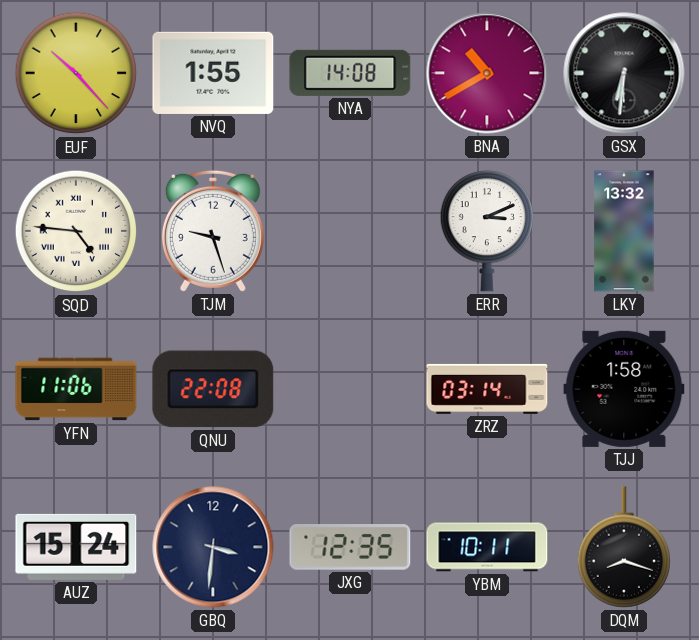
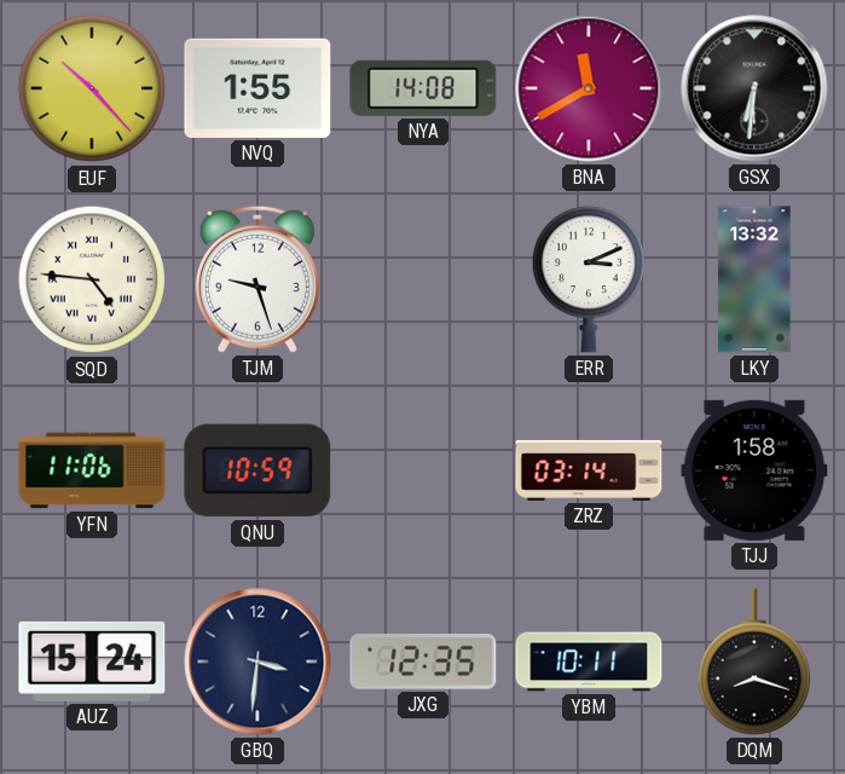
BNA: 10:40 -> 11:40 (589, 88)
QNU: 22:08 -> 10:59 (257, 470)
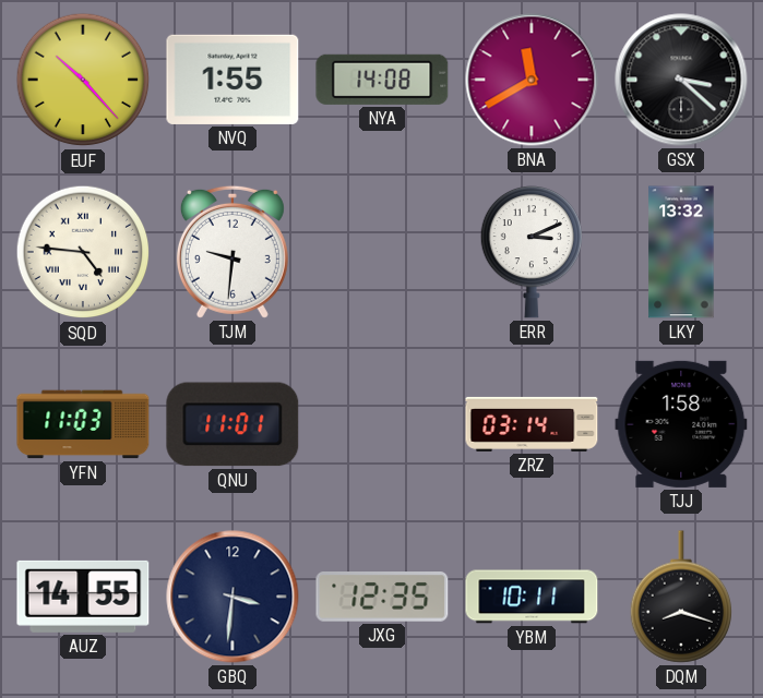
GSX: 6:31 -> 3:22 (681, 80)
TJM: 9:27 -> 9:31 (233, 252)
YFN: 11:06 -> 11:03 (83, 424)
QNU: 10:59 -> 11:01 (233, 424)
AUZ: 15:24 -> 14:55 (83, 597)
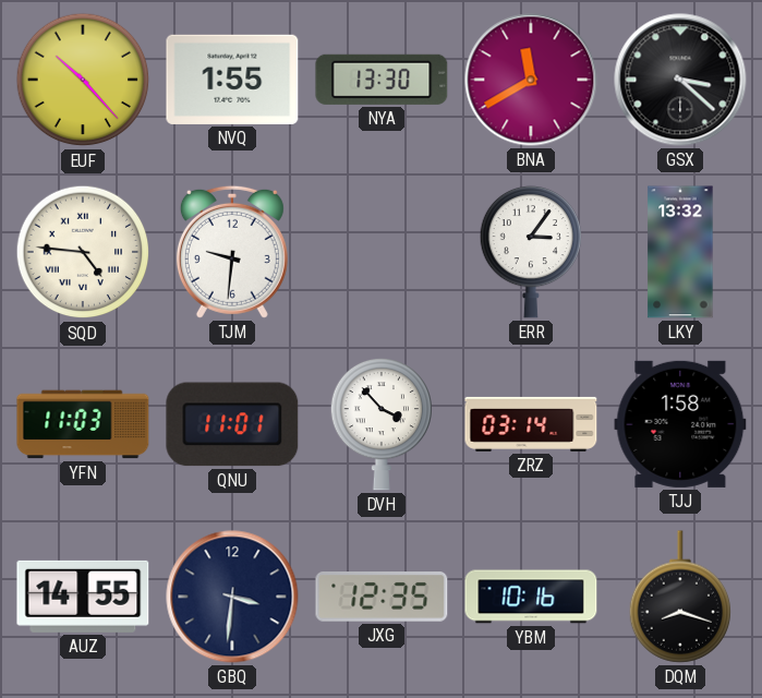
NYA: 14:08 -> 13:30 (382, 80)
ERR: 3:11 -> 3:06 (530, 252)
DVH: none -> 3:53 (380, 424)
YBM: 10:11 -> 10:16 (531, 597)
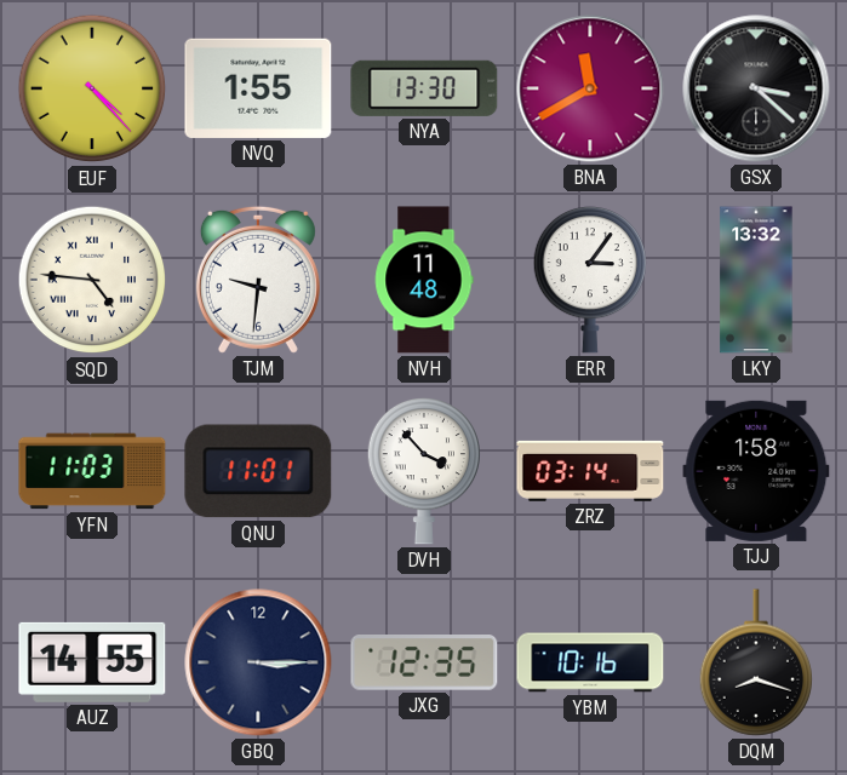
EUF: 10:23 -> 4:23 (92, 88)
NVH: none -> 11:48 (424, 280)
GBQ: 3:31 -> 3:15 (258, 662)
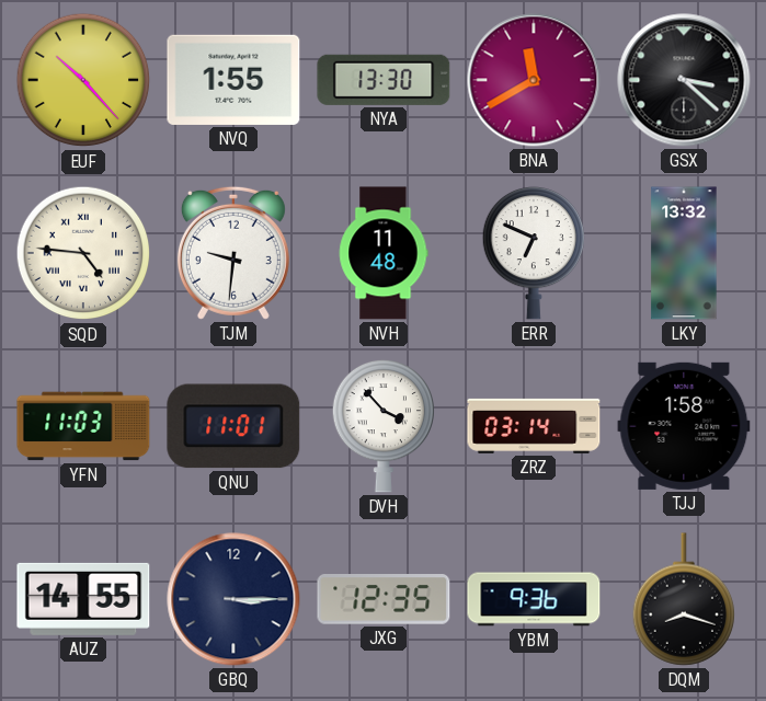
EUF: 4:23 -> 10:23 (83, 80)
ERR: 3:06 -> 6:49 (533, 253)
YBM: 10:16 -> 9:36 (534, 599)
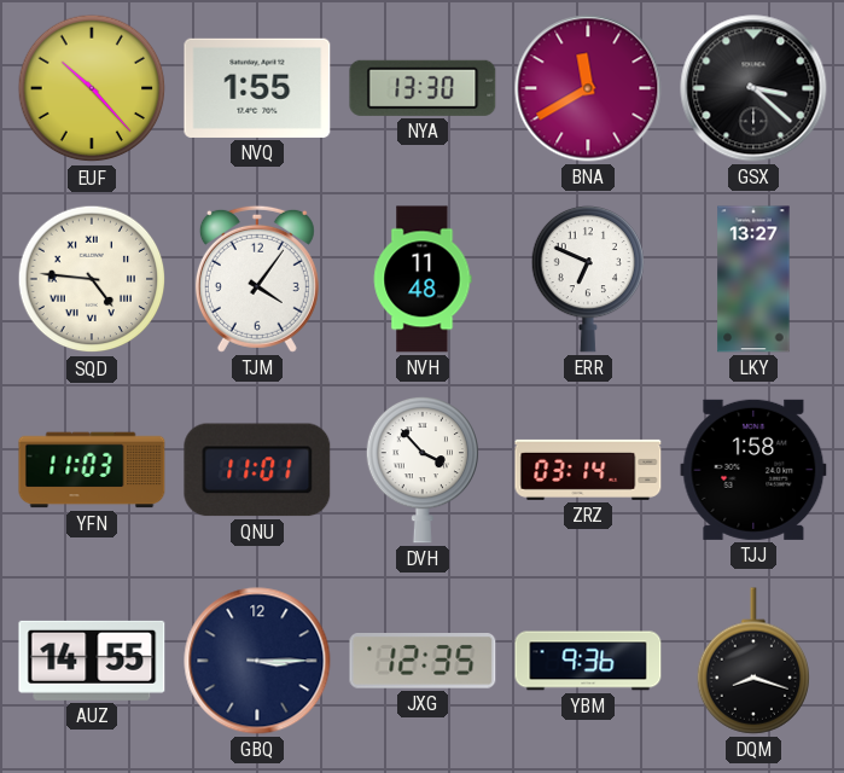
TJM: 9:31 -> 4:06 (257, 279)
LKY: 13:32 -> 13:27 (753, 279)
